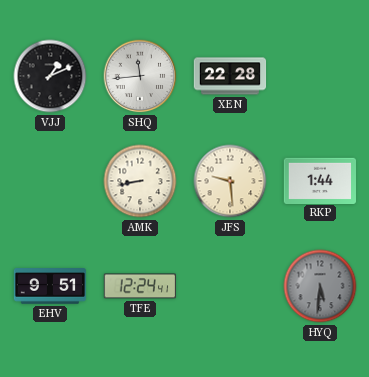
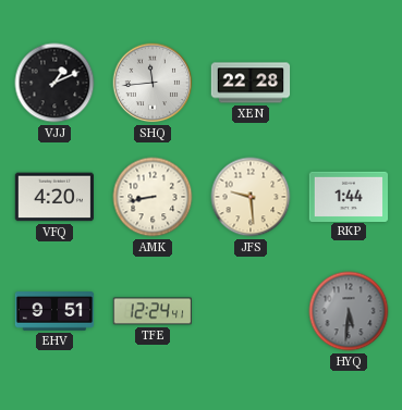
VFQ: none -> 4:20 (53, 197)
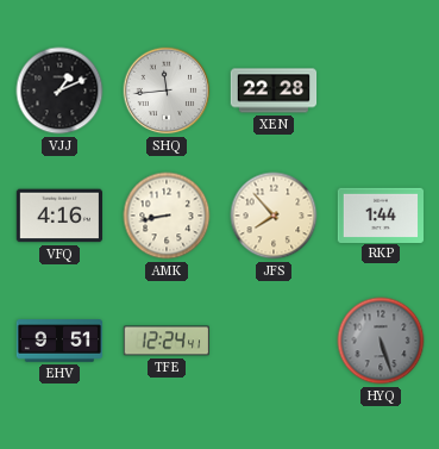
VFQ: 4:20 -> 4:16 (58, 216)
JFS: 9:29 -> 7:53 (274, 216)
HYQ: 5:31 -> 5:27 (381, 341)
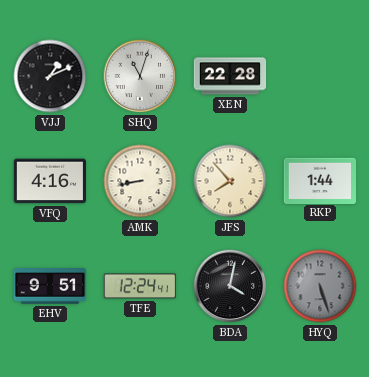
SHQ: 11:44 -> 11:03 (140, 76)
BDA: none -> 4:02 (230, 286)
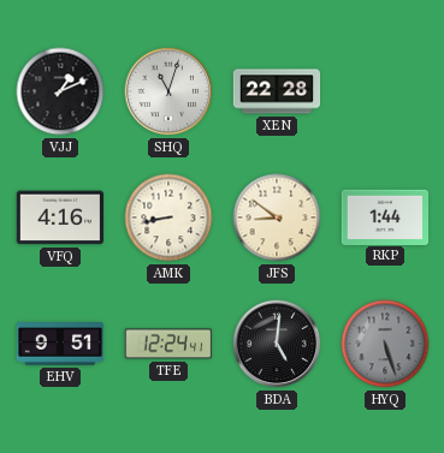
JFS: 7:53 -> 8:51 (277, 217)
BDA: 4:02 -> 5:01 (277, 344)
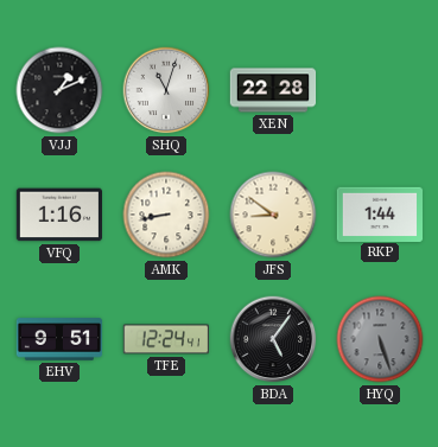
VFQ: 4:16 -> 1:16 (58, 215)
BDA: 5:01 -> 5:06 (273, 339)
